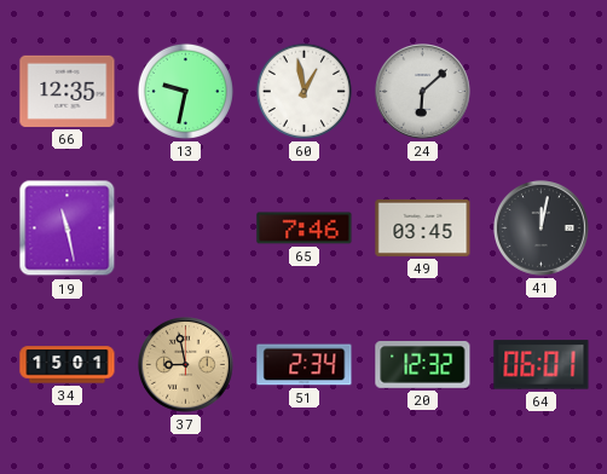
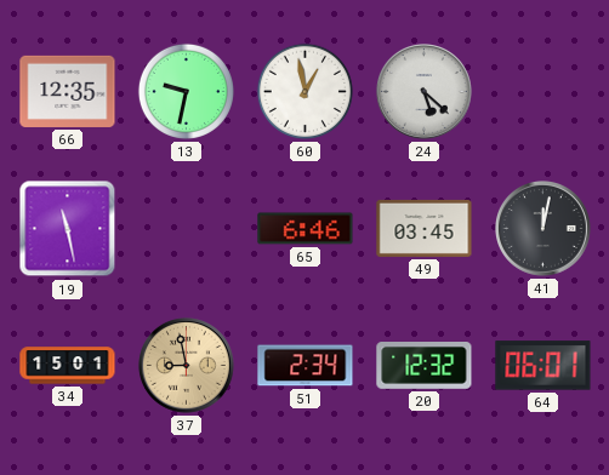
24: 6:08 -> 5:22 (425, 92)
65: 7:46 -> 6:46 (306, 229)
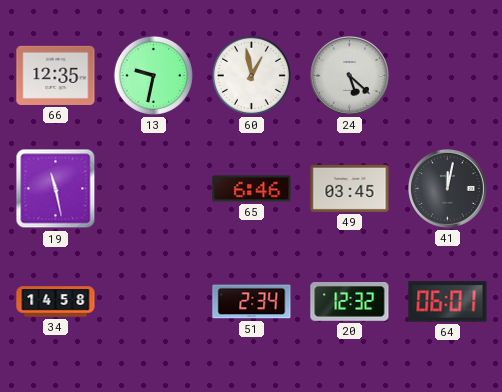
34: 15:01 -> 14:58 (56, 302)
37: 8:58 -> none (187, 366)
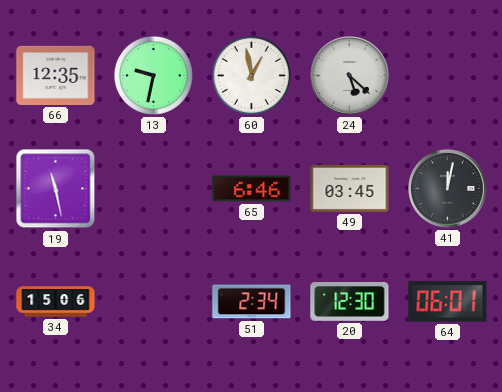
34: 14:58 -> 15:06 (56, 302)
20: 12:32 -> 12:30 (350, 302)
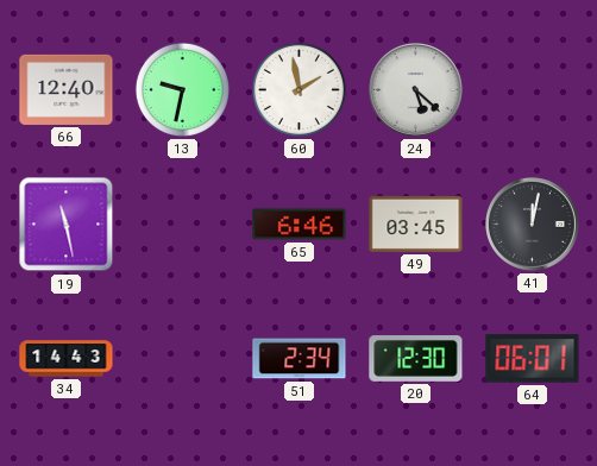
66: 12:35 -> 12:40 (67, 89)
60: 12:58 -> 1:58 (298, 89)
34: 15:06 -> 14:43 (67, 359)
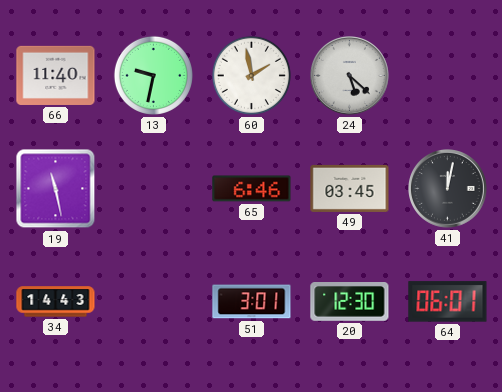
66: 12:40 -> 11:40 (56, 75)
51: 2:34 -> 3:01 (252, 302)
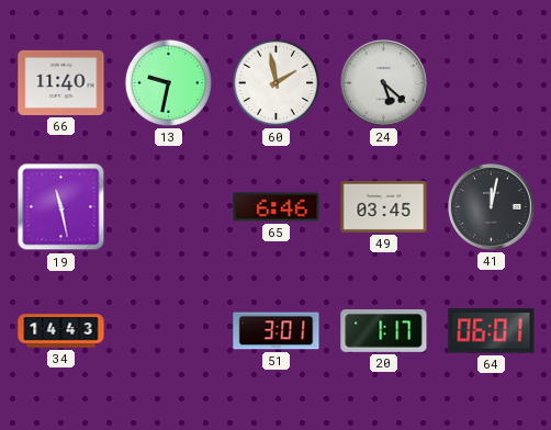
20: 12:30 -> 1:17 (384, 331)
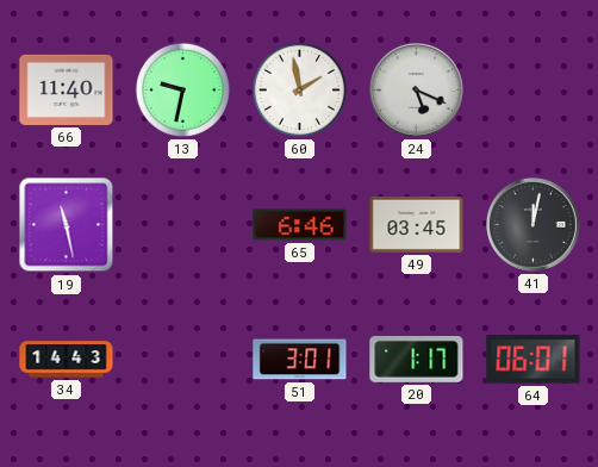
24: 5:22 -> 5:19 (417, 91)
